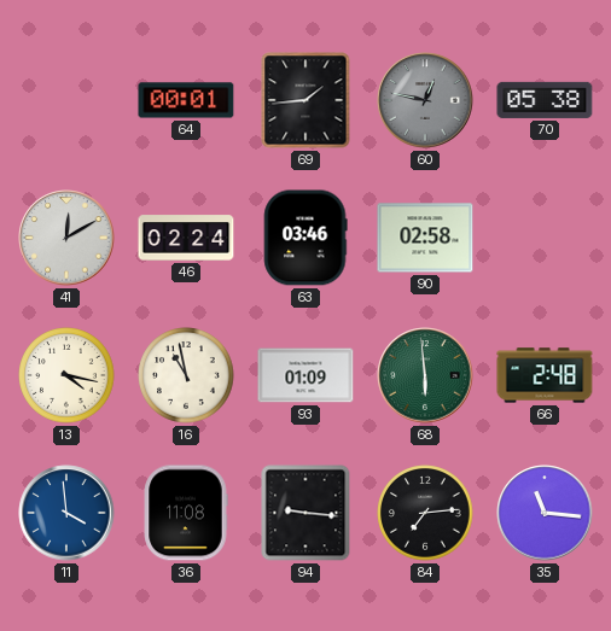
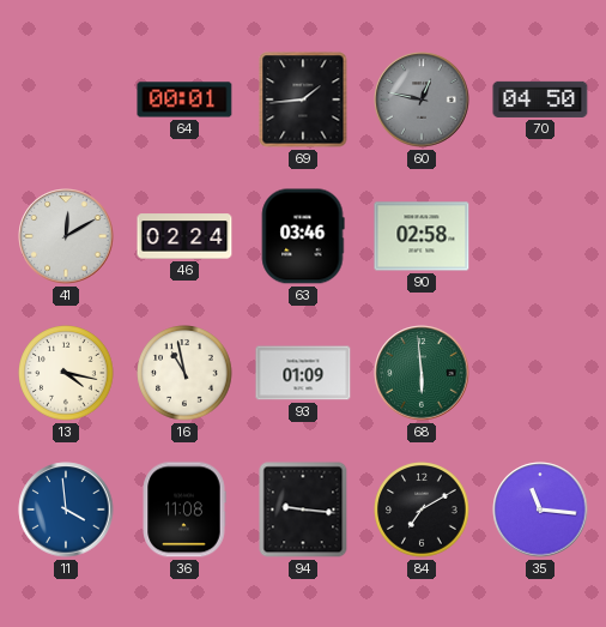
70: 05:38 -> 04:50 (540, 100)
66: 2:48 -> none (545, 375)
84: 7:14 -> 7:10 (422, 510)
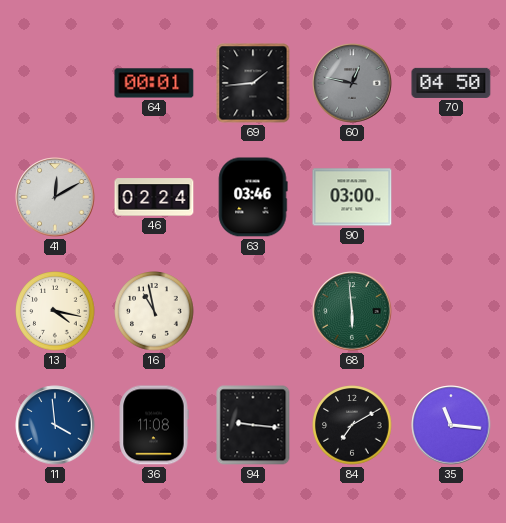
90: 02:58 -> 03:00 (352, 197)
93: 01:09 -> none (303, 373)
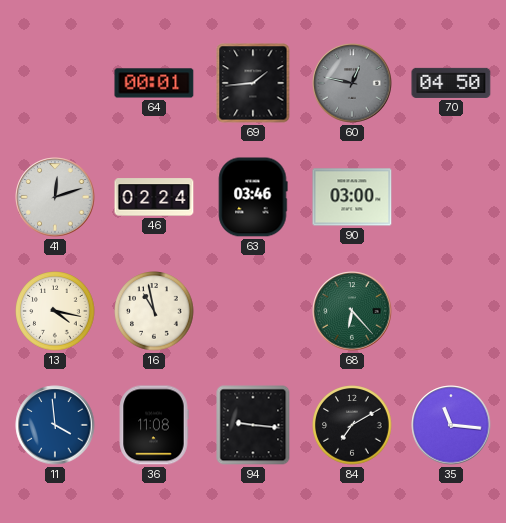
41: 12:10 -> 12:12 (55, 197)
68: 5:59 -> 6:23 (352, 311)
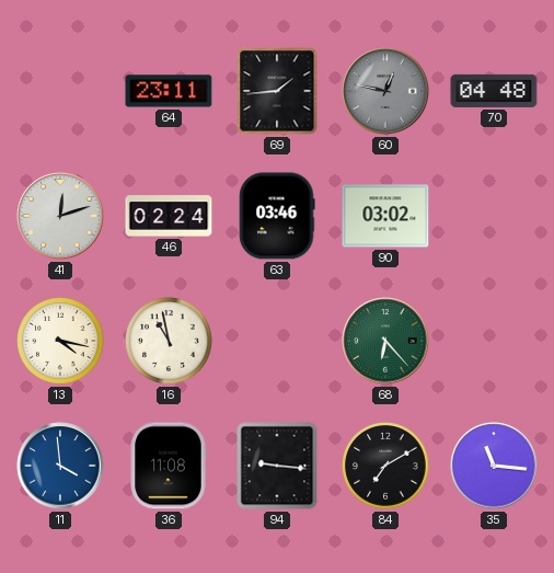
64: 00:01 -> 23:11 (169, 91)
70: 04:50 -> 04:48 (494, 91)
90: 03:00 -> 03:02 (385, 216)
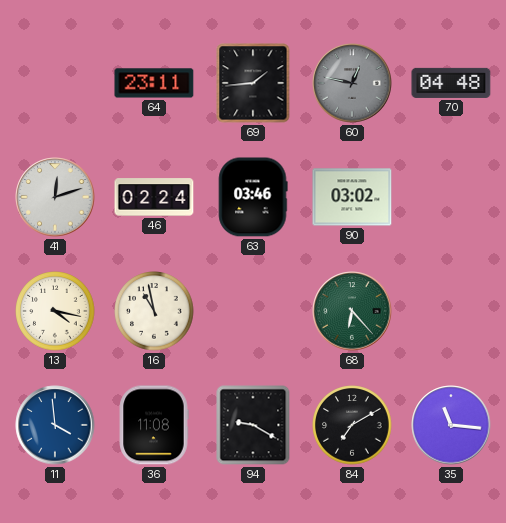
94: 9:16 -> 9:20 (253, 425)
